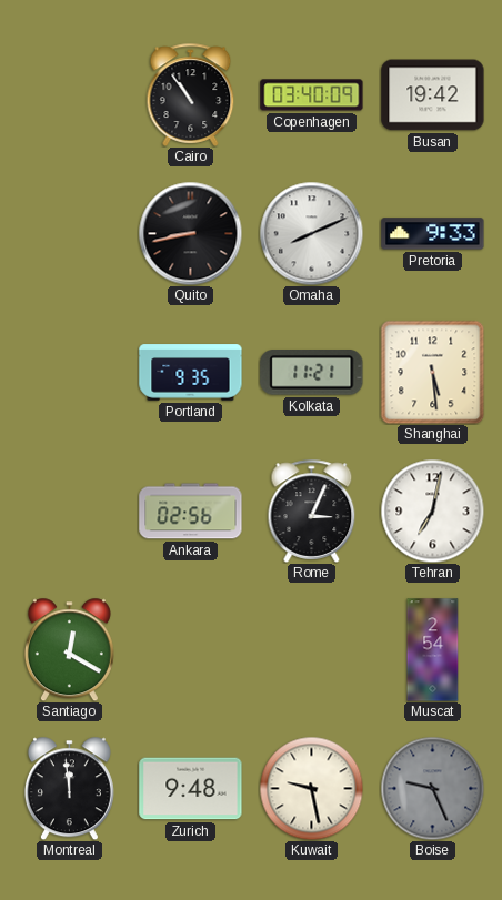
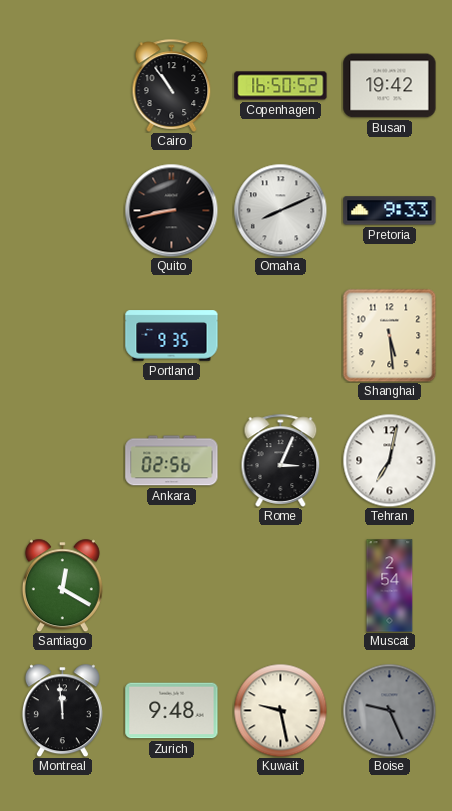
Copenhagen: 03:40 -> 16:50 (281, 86)
Kolkata: 11:21 -> none (312, 373)
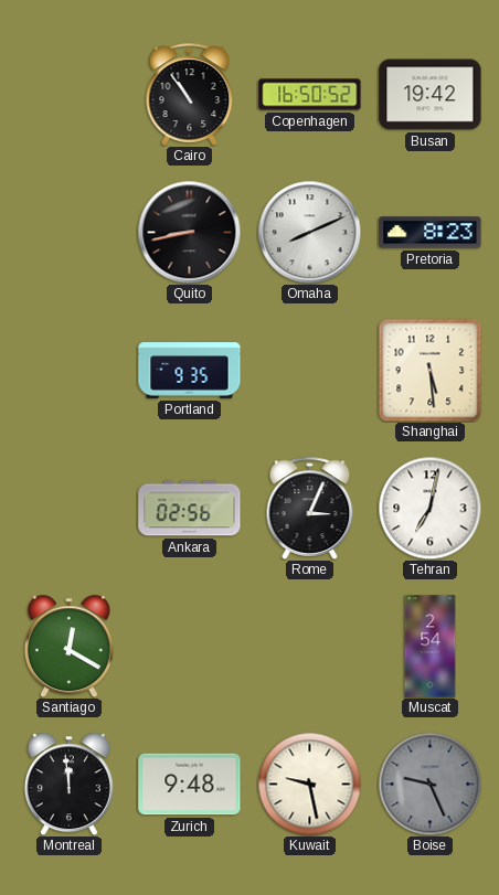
Pretoria: 9:33 -> 8:23 (431, 233)
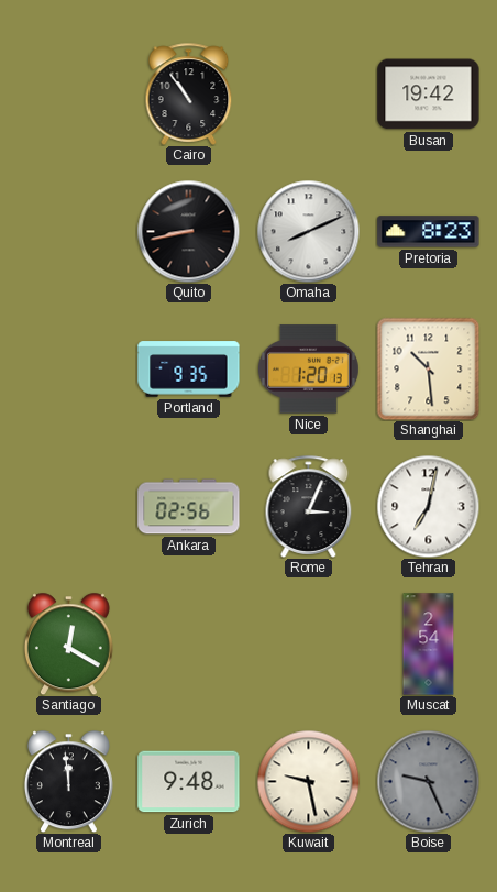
Copenhagen: 16:50 -> none (310, 95)
Nice: none -> 1:20 (308, 370)
Shanghai: 5:29 -> 10:29 (428, 368)
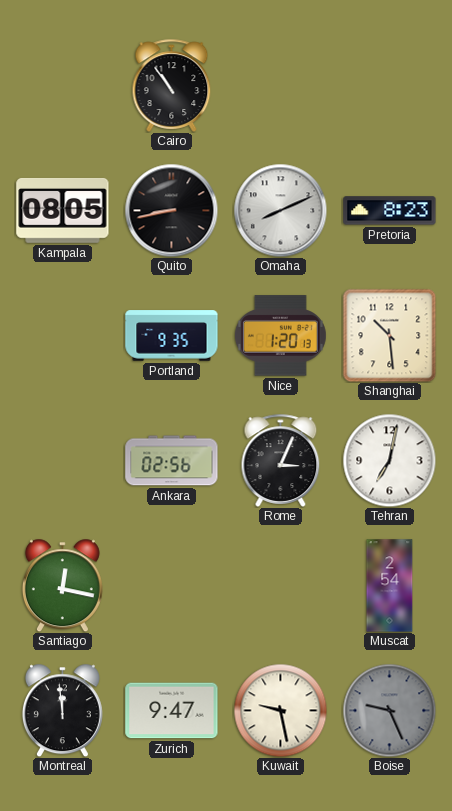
Busan: 19:42 -> none (429, 95)
Kampala: none -> 08:05 (63, 210)
Santiago: 12:20 -> 12:17 (62, 585)
Zurich: 9:48 -> 9:47 (172, 711)
